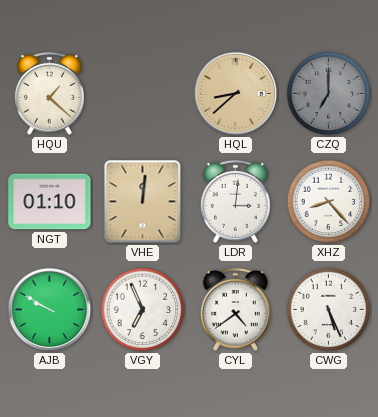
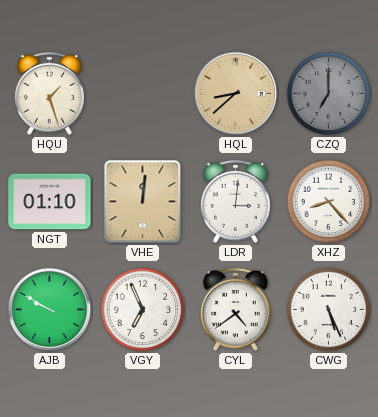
HQU: 1:22 -> 1:27 (49, 93)
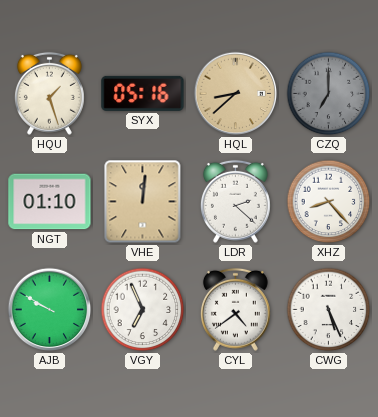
SYX: none -> 05:16 (143, 93)
LDR: 3:01 -> 2:22 (235, 201)
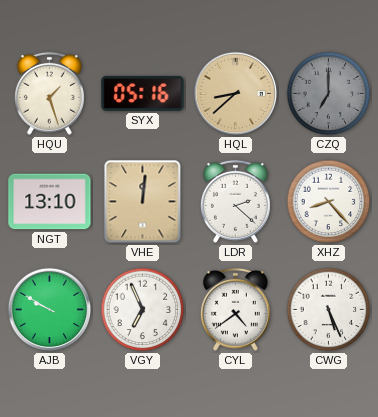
NGT: 01:10 -> 13:10 (50, 202)
